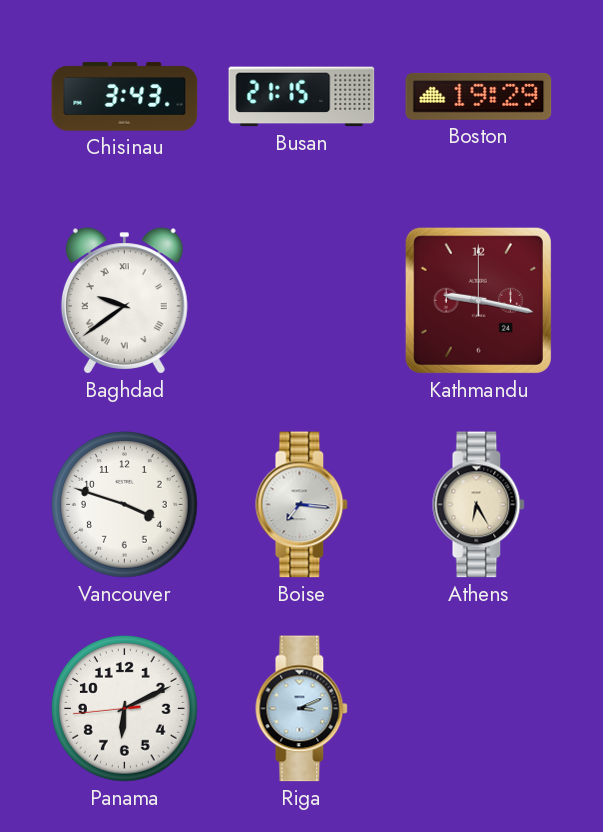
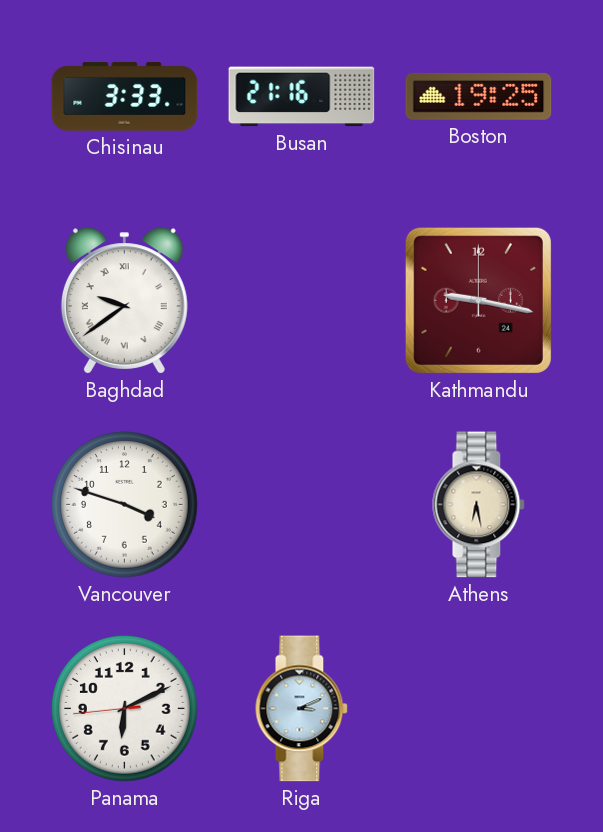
Chisinau: 3:43 -> 3:33 (125, 97)
Busan: 21:15 -> 21:16 (302, 97)
Boston: 19:29 -> 19:25 (479, 96)
Boise: 7:16 -> none (302, 505)
Athens: 6:25 -> 6:28 (479, 505)
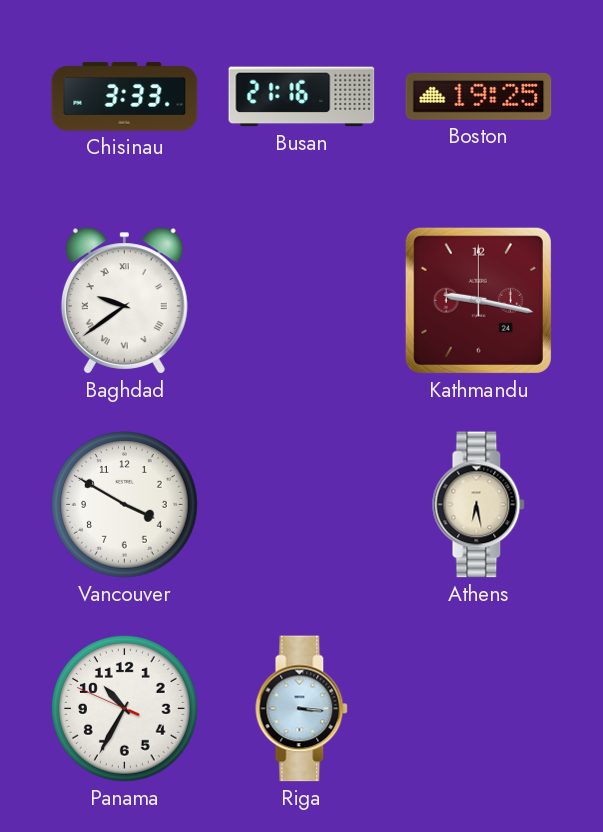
Vancouver: 3:48 -> 3:50 (125, 505)
Panama: 6:10 -> 10:34 (125, 709)
Riga: 3:11 -> 3:16 (302, 709)
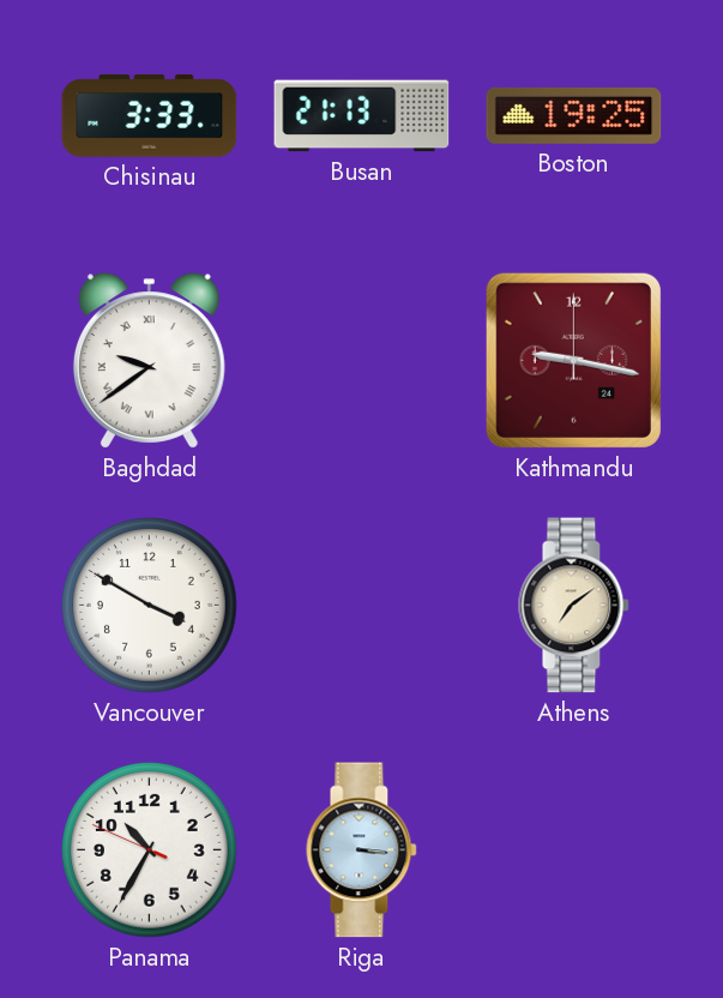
Busan: 21:16 -> 21:13 (362, 116)
Athens: 6:28 -> 7:09 (574, 606)
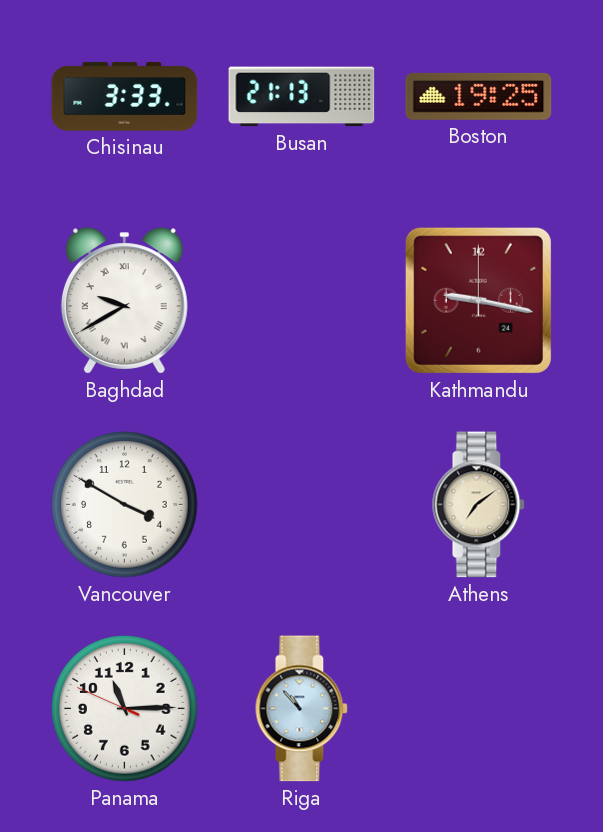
Baghdad: 9:39 -> 9:40 (124, 301)
Panama: 10:34 -> 11:14 (125, 709)
Riga: 3:16 -> 10:53 (302, 709)
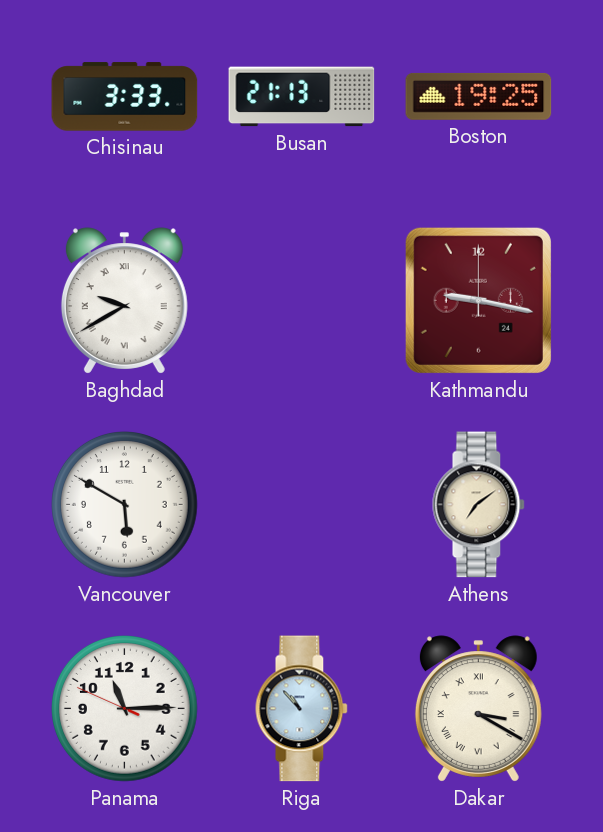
Vancouver: 3:50 -> 5:50 (125, 505)
Dakar: none -> 3:20 (478, 709)
